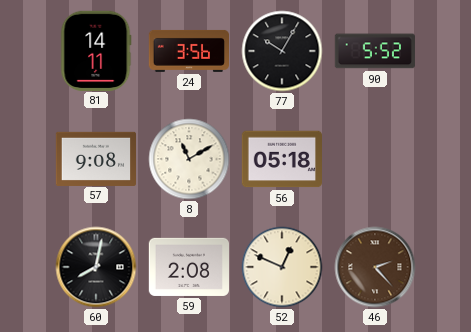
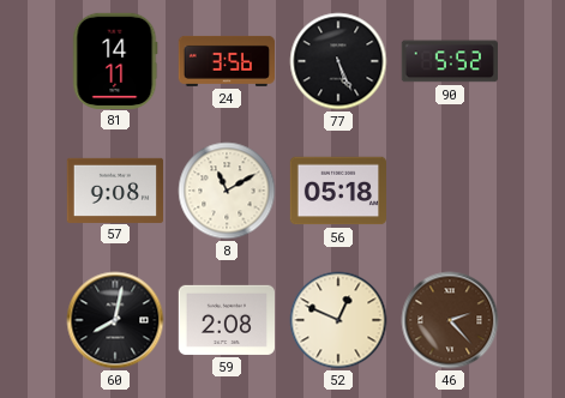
77: 10:05 -> 5:26 (338, 61)
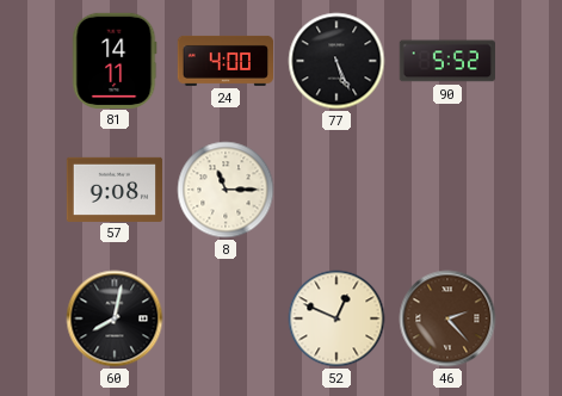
24: 3:56 -> 4:00 (224, 61)
8: 11:10 -> 11:15 (226, 190)
56: 05:18 -> none (338, 191)
59: 2:08 -> none (226, 320)
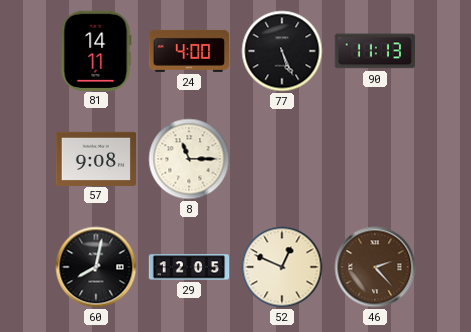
90: 5:52 -> 11:13 (374, 51)
29: none -> 12:05 (189, 267)
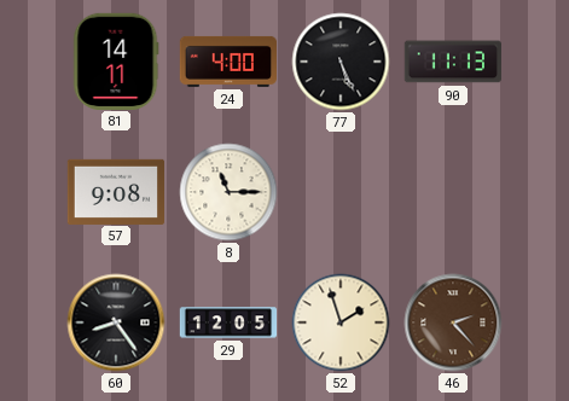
60: 8:02 -> 8:24 (116, 322)
52: 12:49 -> 1:57 (341, 322)
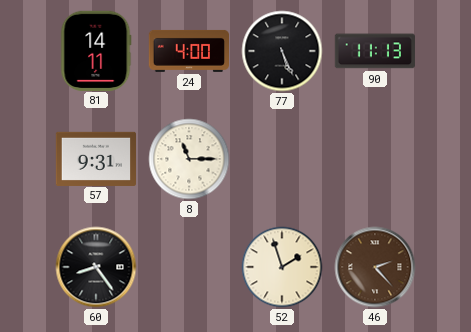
57: 9:08 -> 9:31 (96, 158)
29: 12:05 -> none (228, 322)
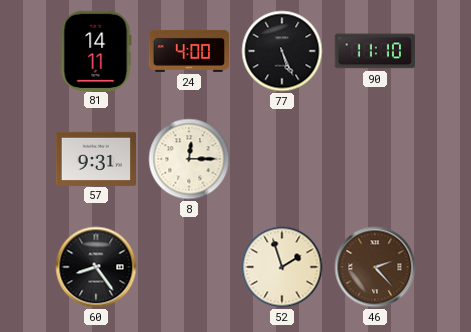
90: 11:13 -> 11:10 (374, 51)
8: 11:15 -> 12:15 (189, 159)
